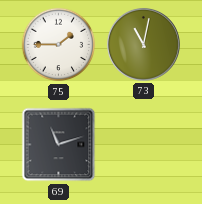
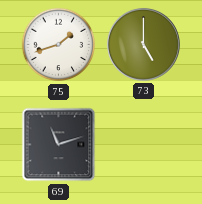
75: 1:45 -> 1:42 (59, 45)
73: 11:02 -> 5:00 (143, 44)
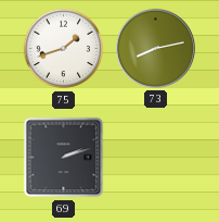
73: 5:00 -> 8:13 (155, 48)
69: 11:12 -> 2:12 (64, 158)
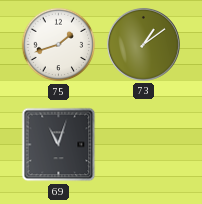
73: 8:13 -> 1:09 (143, 44)
69: 2:12 -> 11:03 (59, 145)
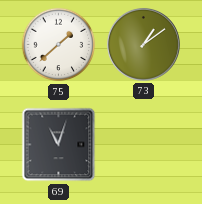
75: 1:42 -> 1:38 (59, 45)
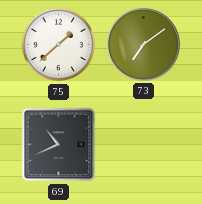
73: 1:09 -> 7:09 (143, 44)
69: 11:03 -> 10:41 (59, 145)
